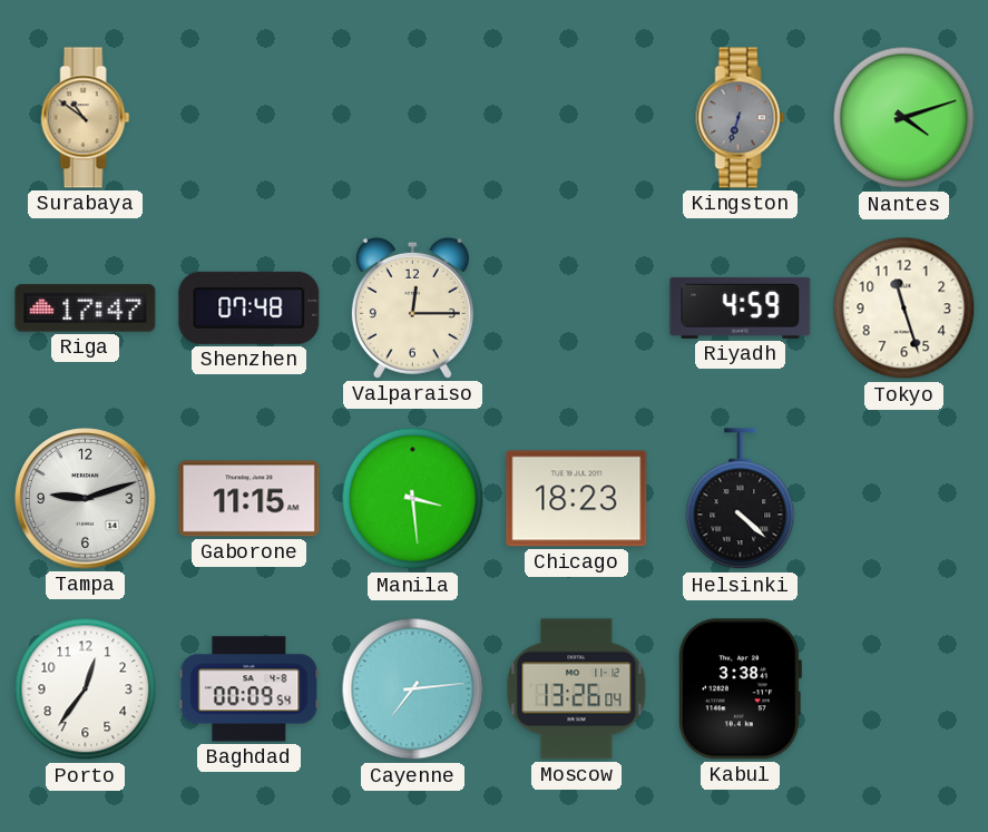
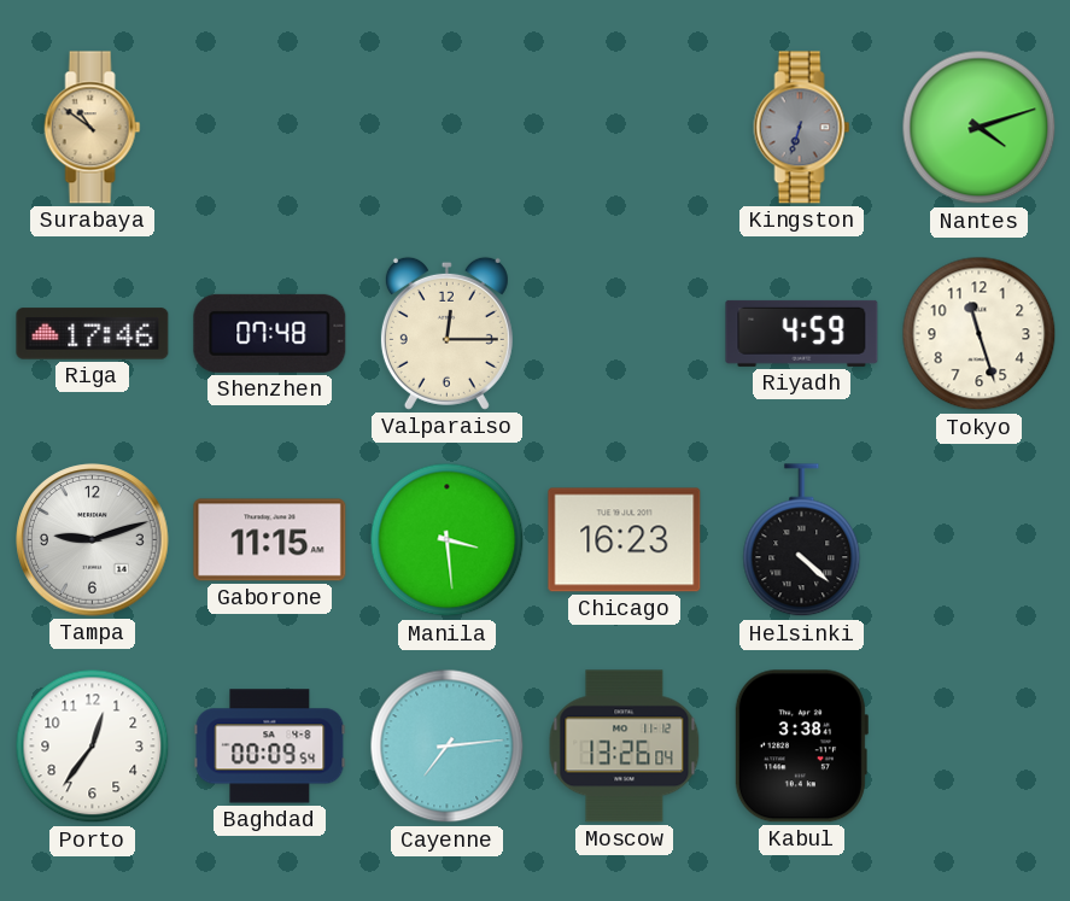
Riga: 17:47 -> 17:46 (93, 334)
Chicago: 18:23 -> 16:23 (625, 540)
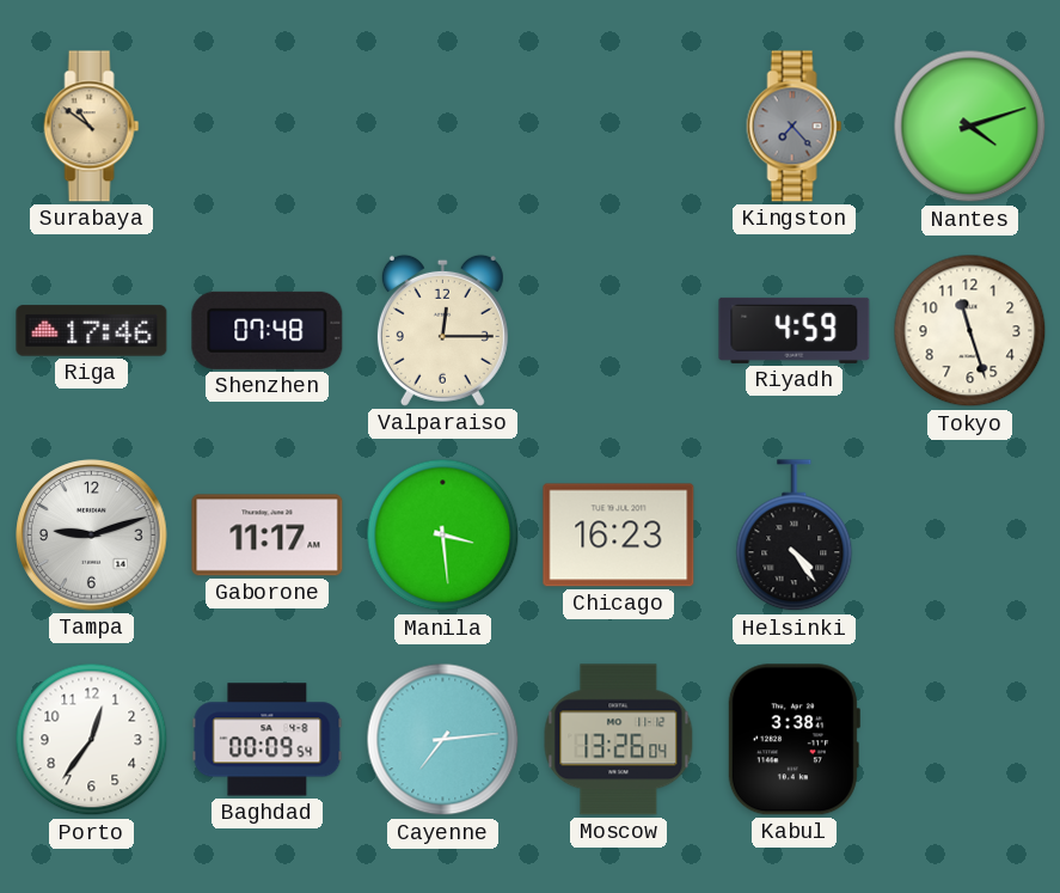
Kingston: 6:33 -> 7:23 (795, 127)
Gaborone: 11:15 -> 11:17 (268, 536)
Helsinki: 4:22 -> 4:24 (795, 536)
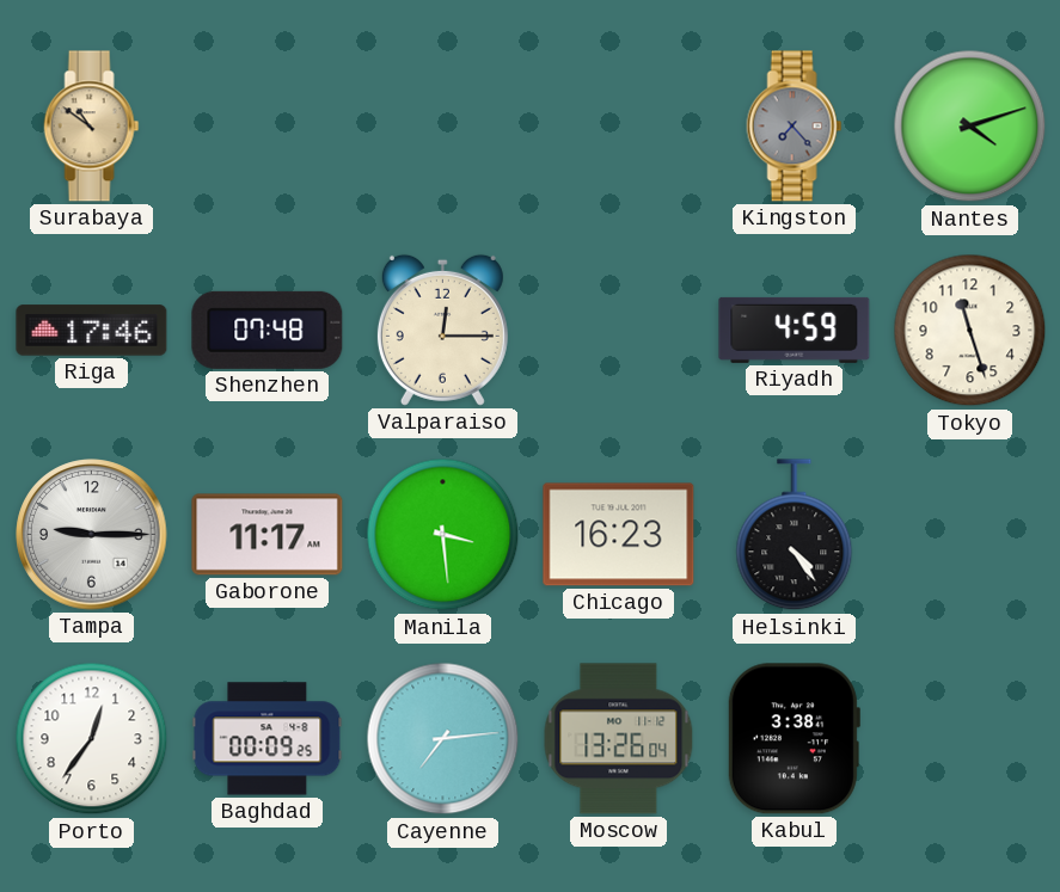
Tampa: 9:12 -> 9:15 (92, 535)
Baghdad: 00:09:54 -> 00:09:25 (268, 739)
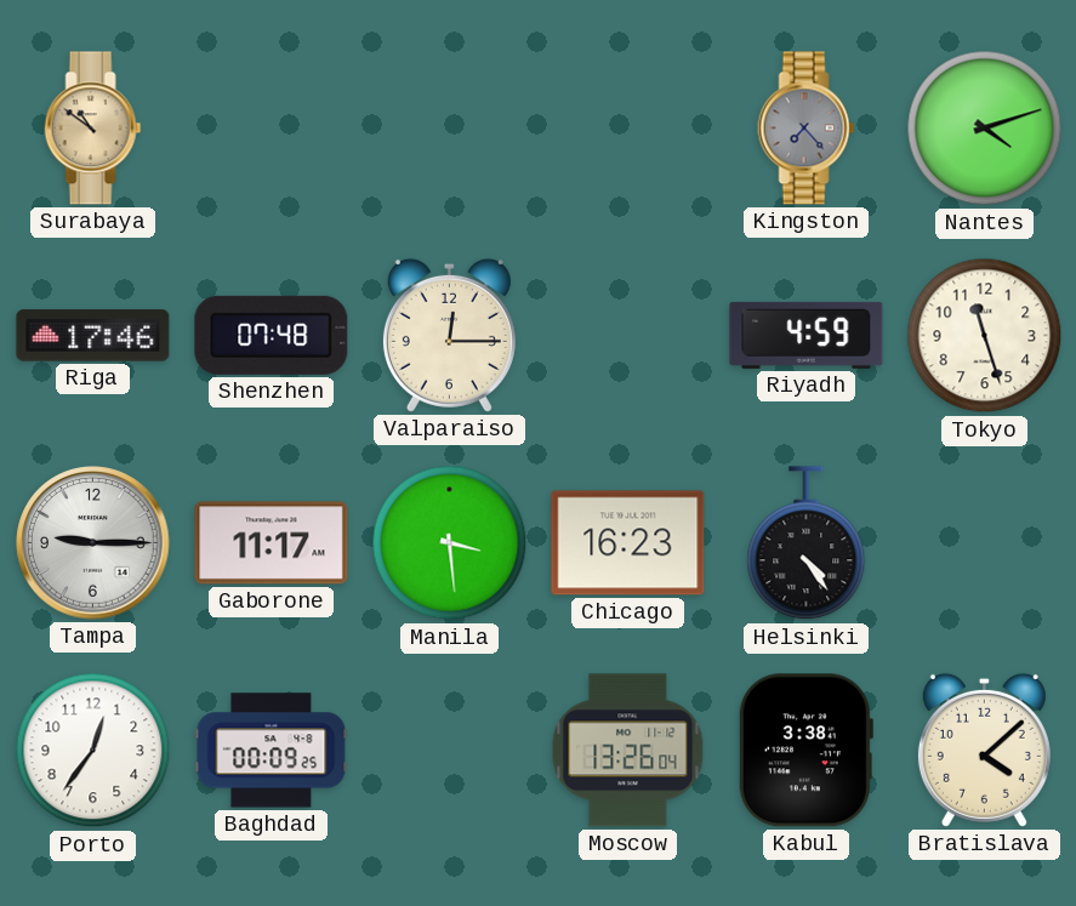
Cayenne: 7:14 -> none (443, 739)
Bratislava: none -> 4:08 (984, 750)
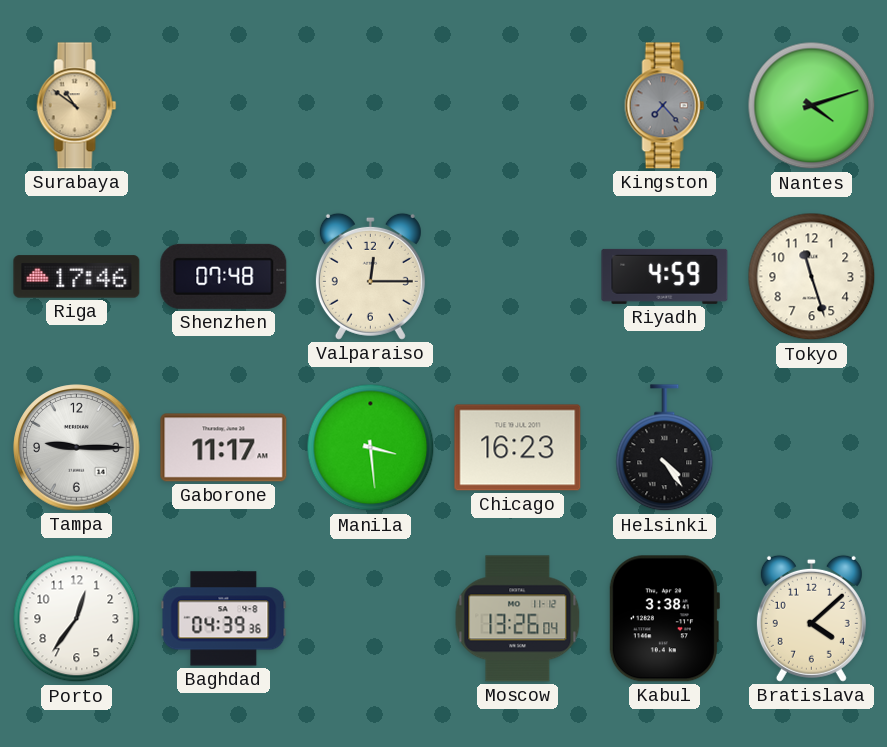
Baghdad: 00:09 -> 04:39 (224, 619)
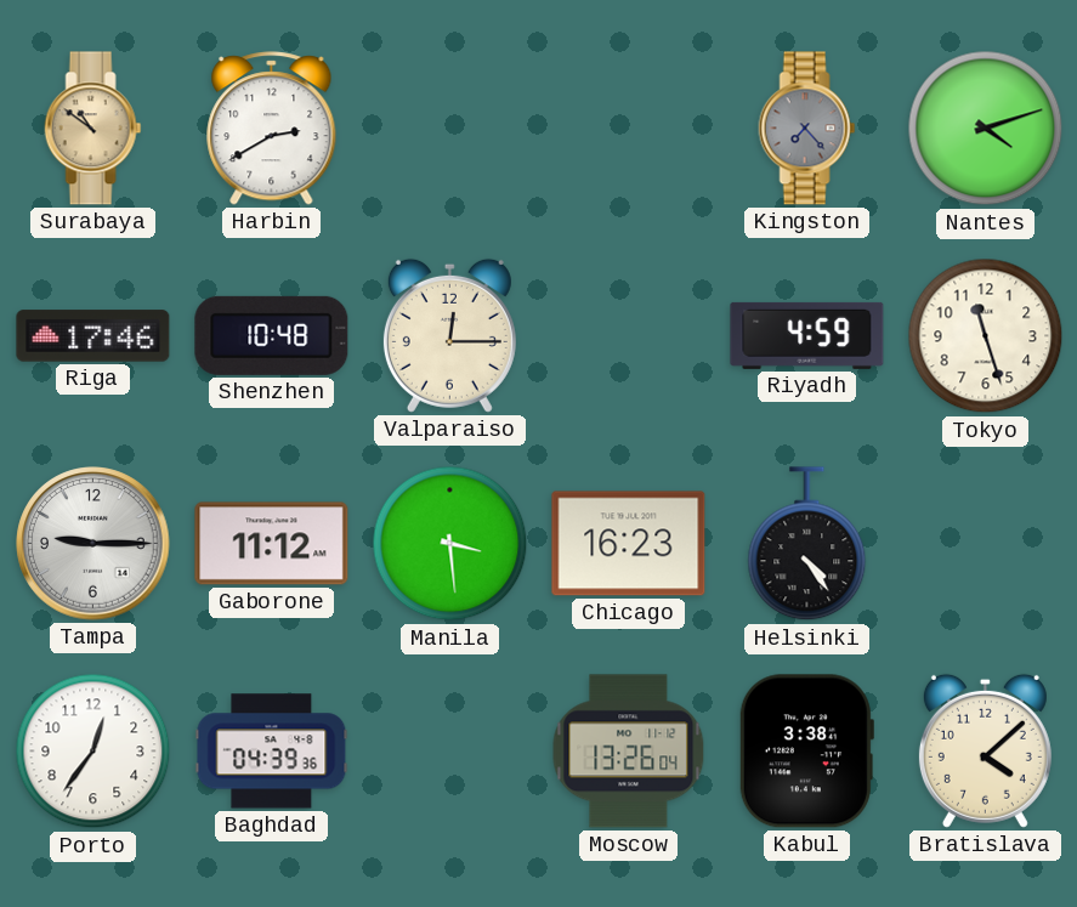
Harbin: none -> 2:40 (272, 129)
Shenzhen: 07:48 -> 10:48 (272, 335)
Gaborone: 11:17 -> 11:12 (272, 544)
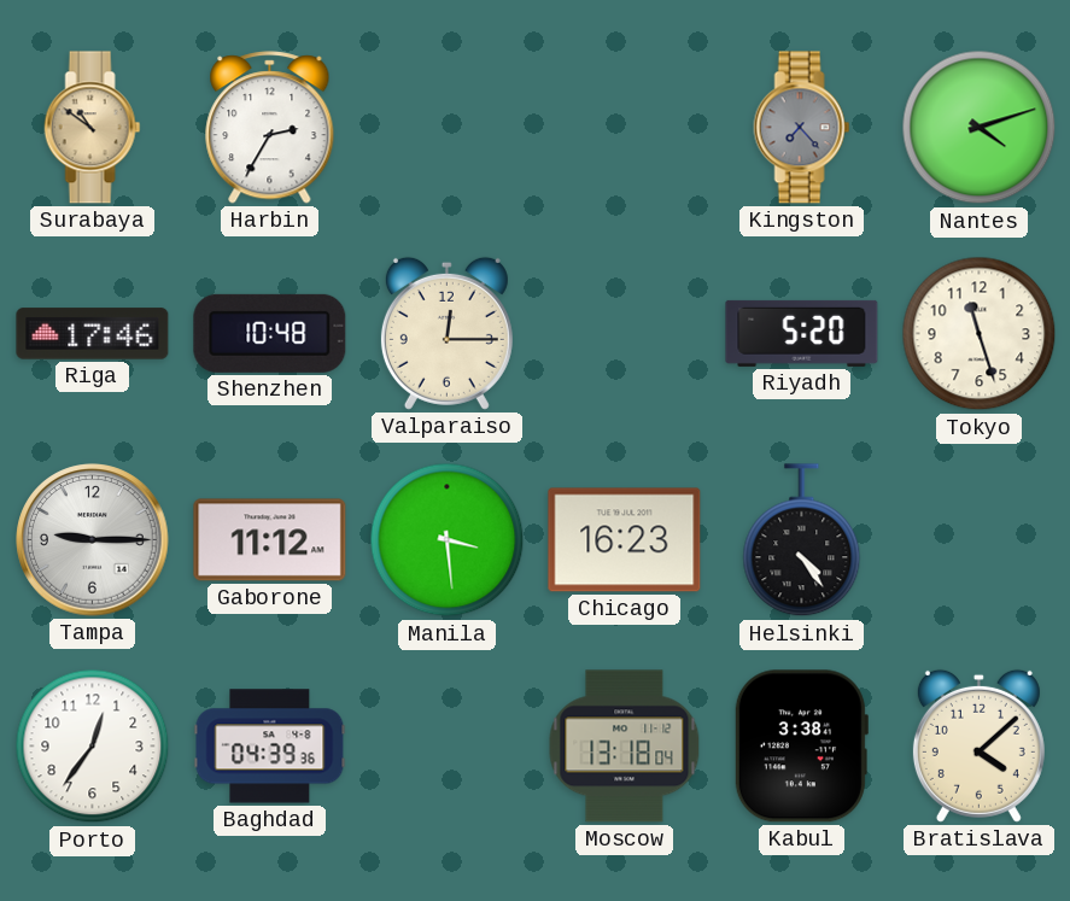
Harbin: 2:40 -> 2:35 (270, 128)
Riyadh: 4:59 -> 5:20 (802, 333)
Moscow: 13:26 -> 13:18 (625, 747)
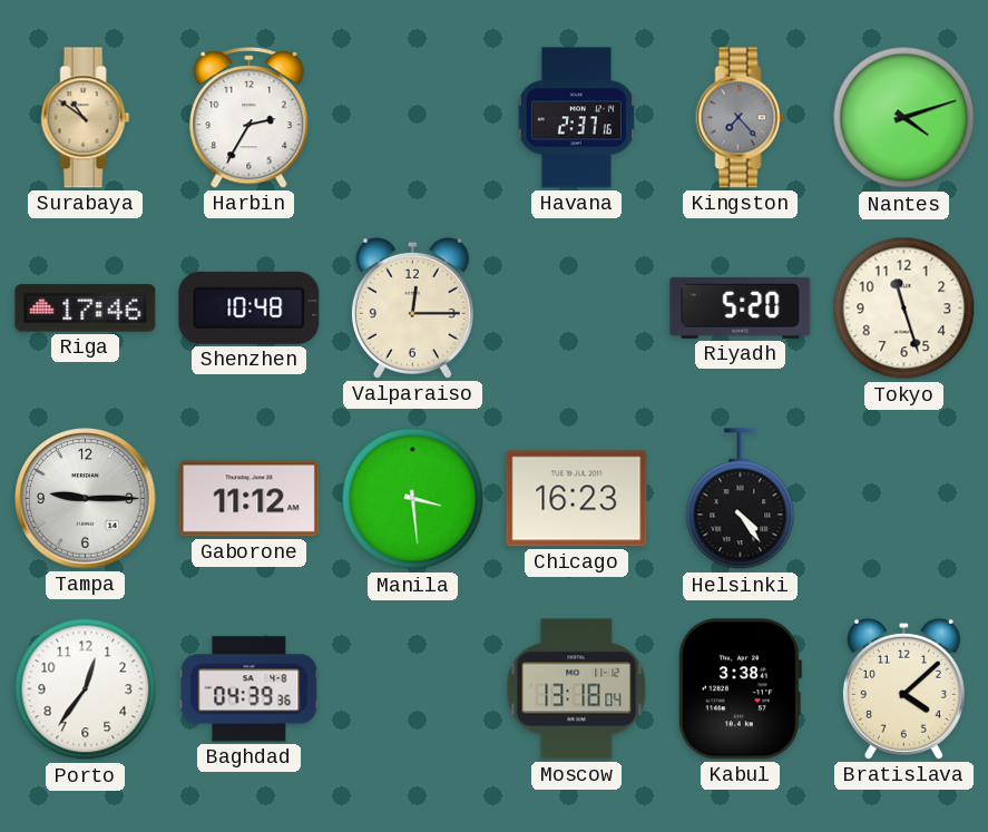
Havana: none -> 2:37 (576, 118)
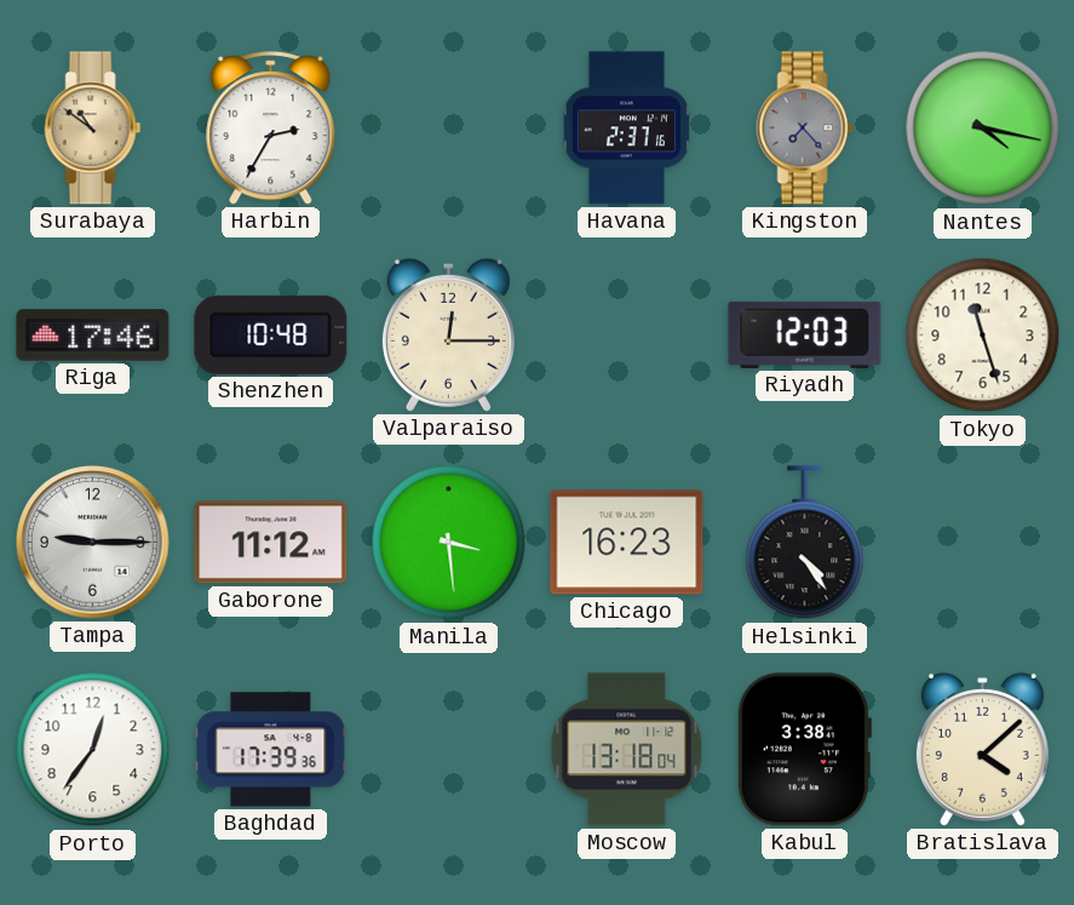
Nantes: 4:12 -> 4:17 (983, 128)
Riyadh: 5:20 -> 12:03 (805, 334)
Baghdad: 04:39 -> 17:39 (271, 750)
